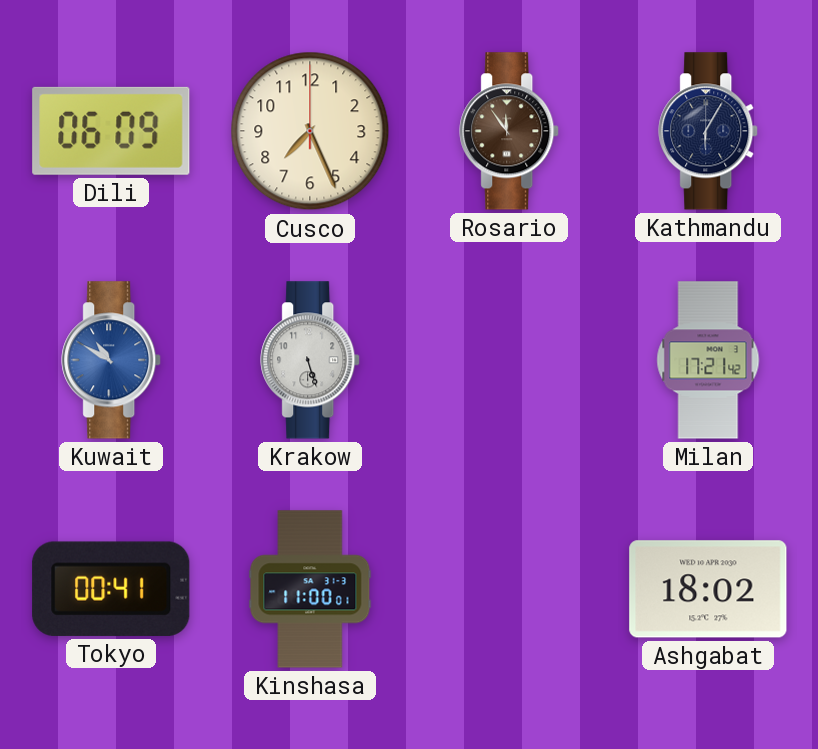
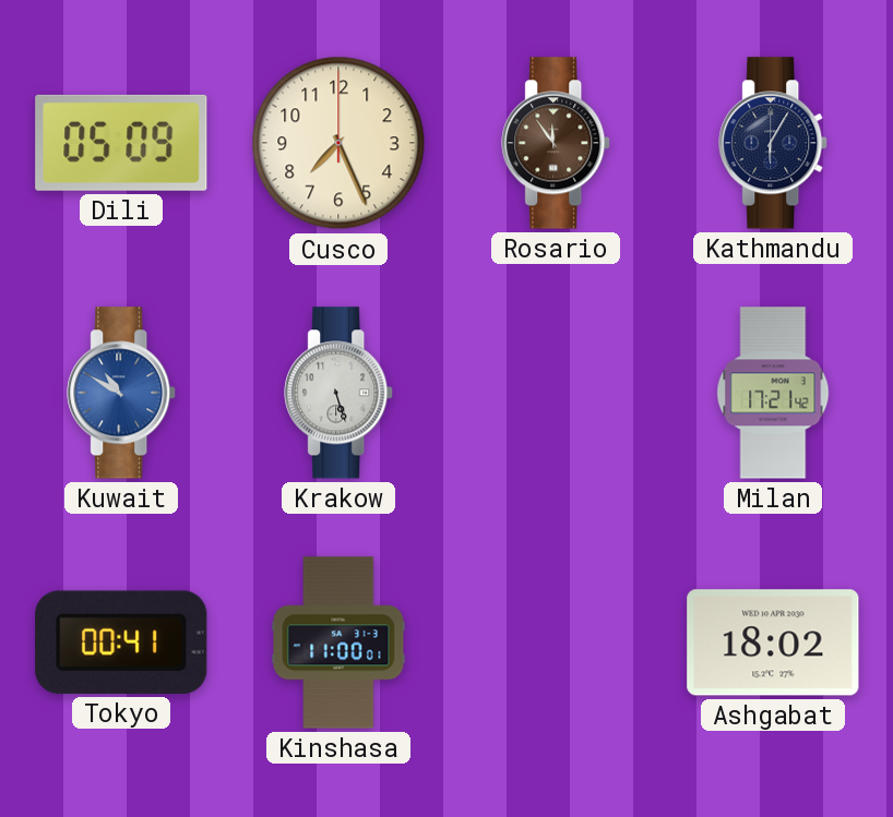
Dili: 06:09 -> 05:09 (121, 143)
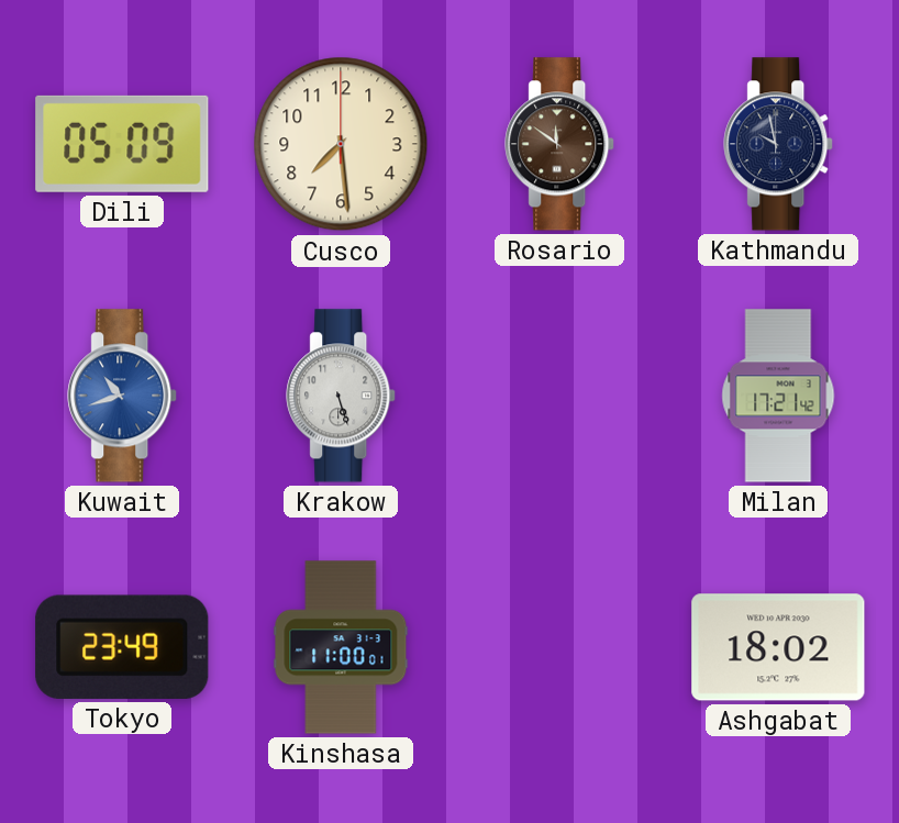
Cusco: 7:26 -> 7:29 (341, 144)
Rosario: 11:54 -> 11:51 (561, 144)
Kathmandu: 6:05 -> 9:58 (779, 144)
Kuwait: 10:50 -> 10:42 (123, 396)
Tokyo: 00:41 -> 23:49 (122, 647)
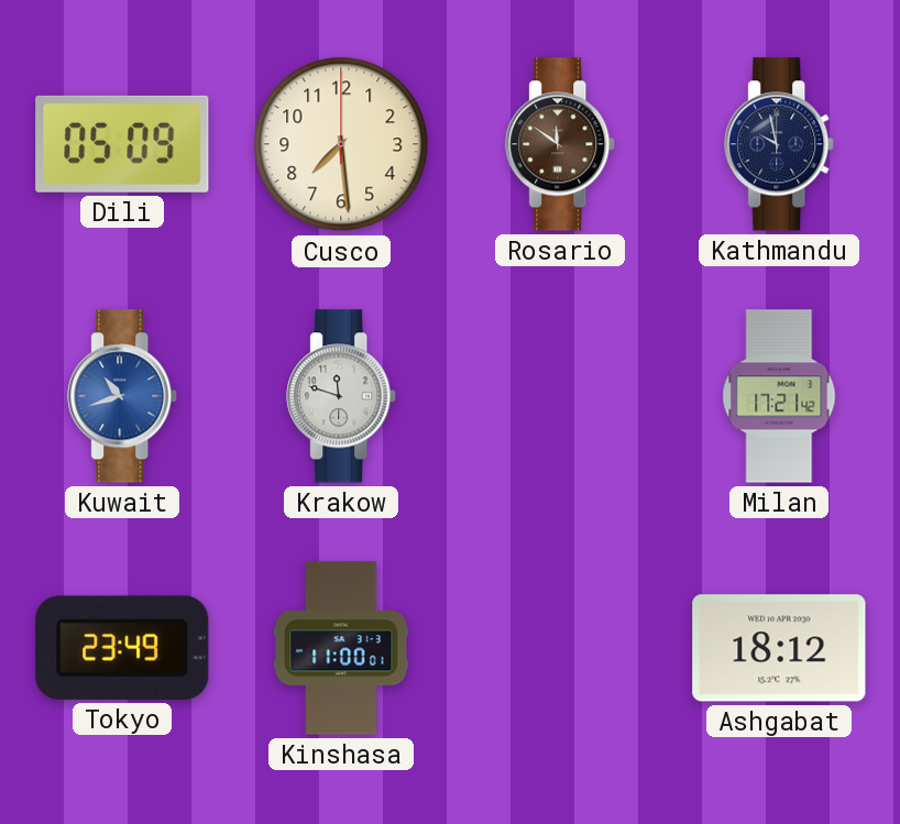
Krakow: 5:27 -> 11:48 (342, 396)
Ashgabat: 18:02 -> 18:12 (779, 648)
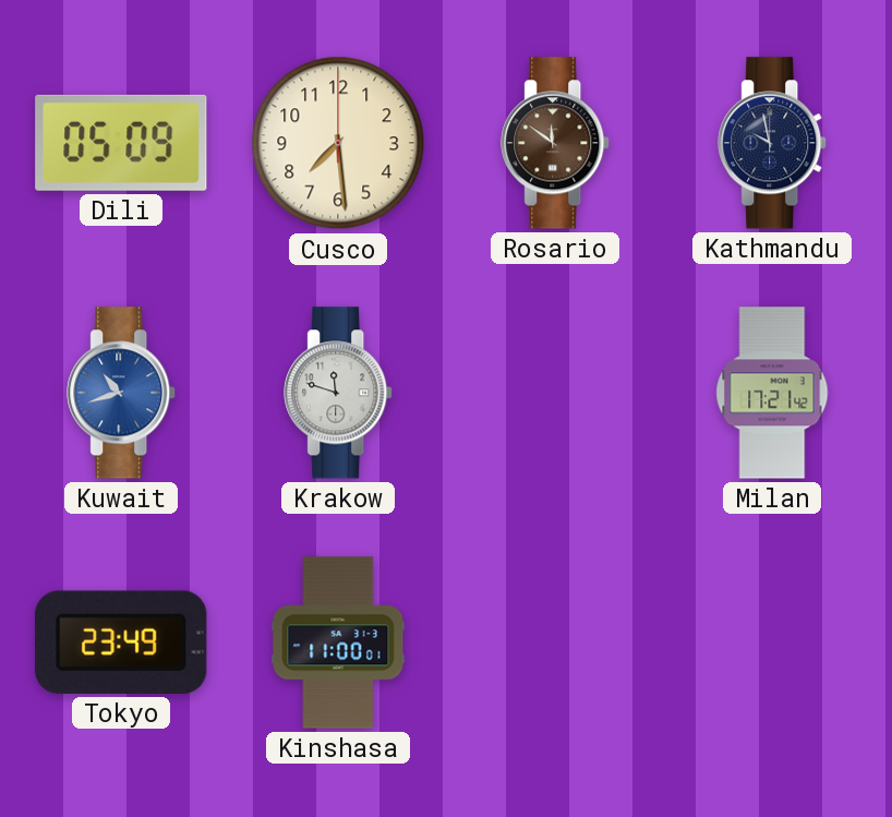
Ashgabat: 18:12 -> none (779, 648)
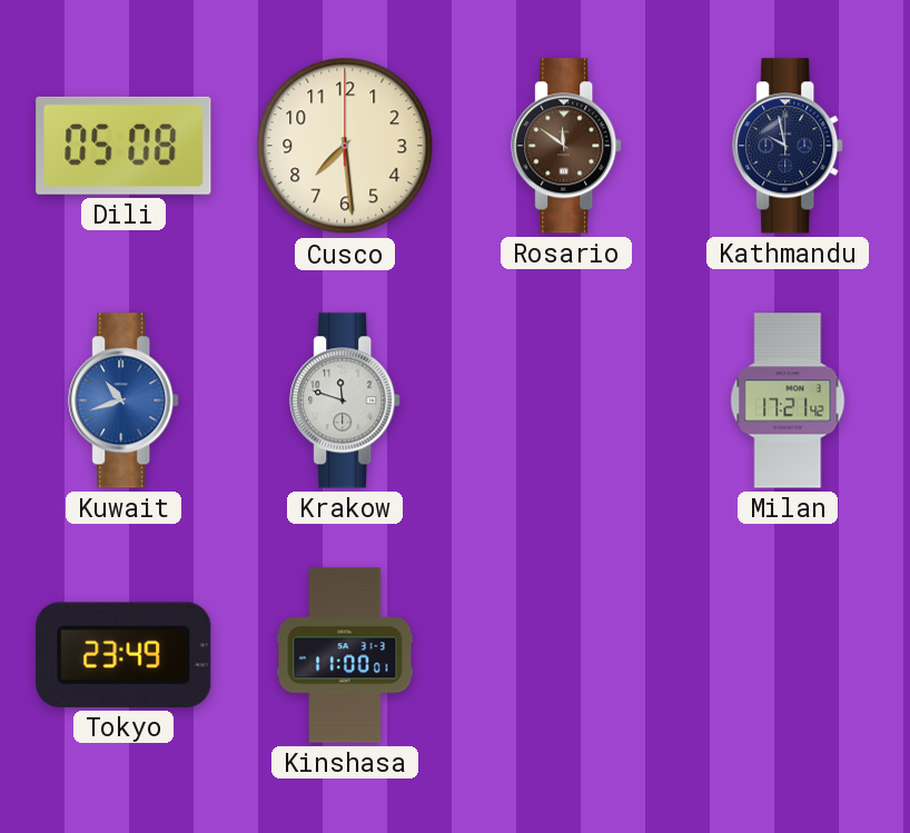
Dili: 05:09 -> 05:08 (123, 146)
